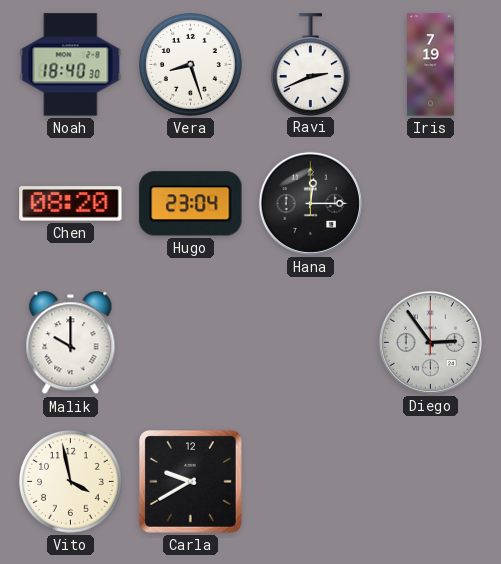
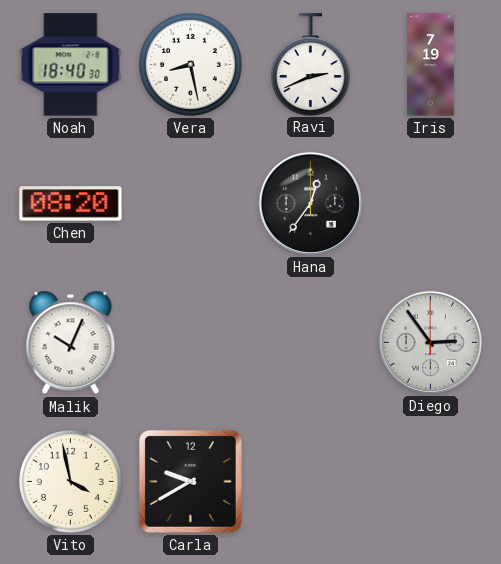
Vera: 8:27 -> 8:28 (191, 65)
Hugo: 23:04 -> none (191, 204)
Hana: 12:15 -> 12:36 (310, 203)
Malik: 10:00 -> 10:04 (71, 343)
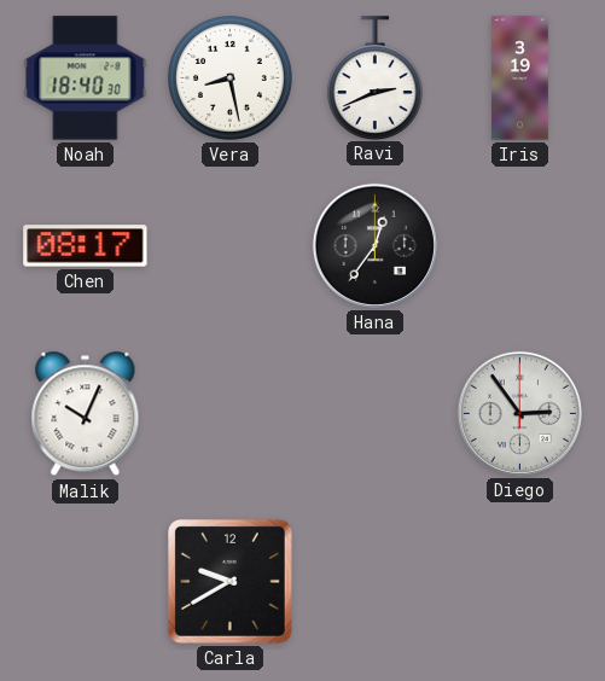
Iris: 7:19 -> 3:19 (520, 78)
Chen: 08:20 -> 08:17 (86, 246)
Vito: 3:58 -> none (71, 482)
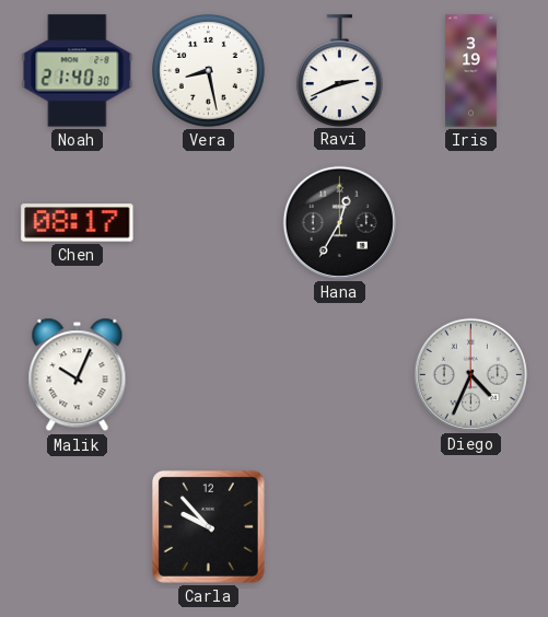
Noah: 18:40 -> 21:40 (78, 71)
Hana: 12:36 -> 12:35 (339, 222)
Diego: 2:54 -> 4:34 (470, 374)
Carla: 9:40 -> 9:53 (208, 526)
